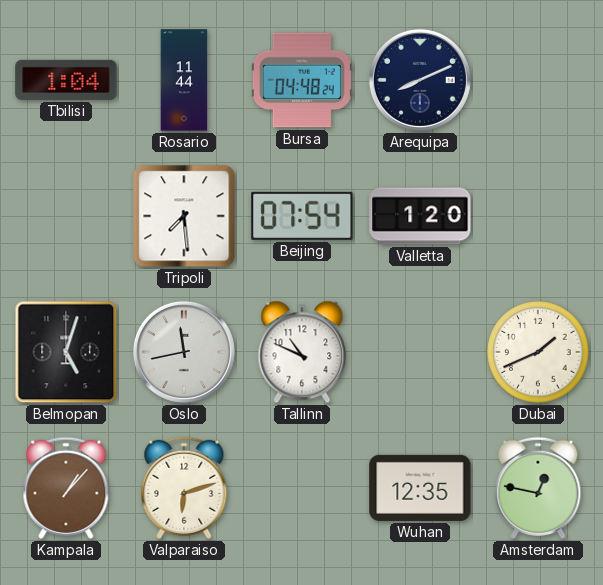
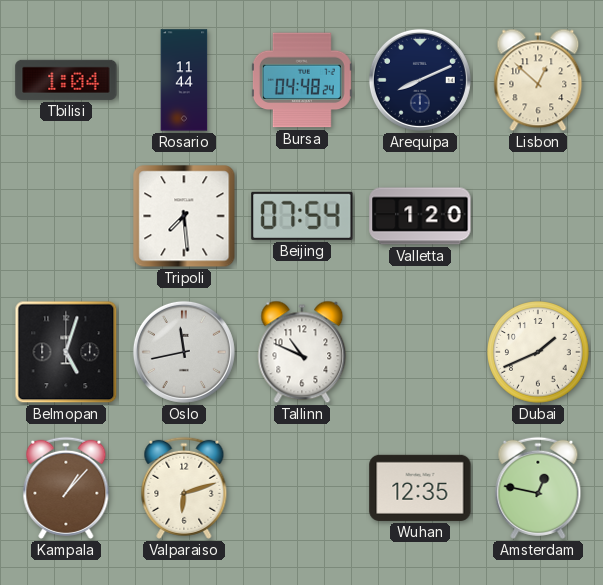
Lisbon: none -> 12:52 (538, 80)
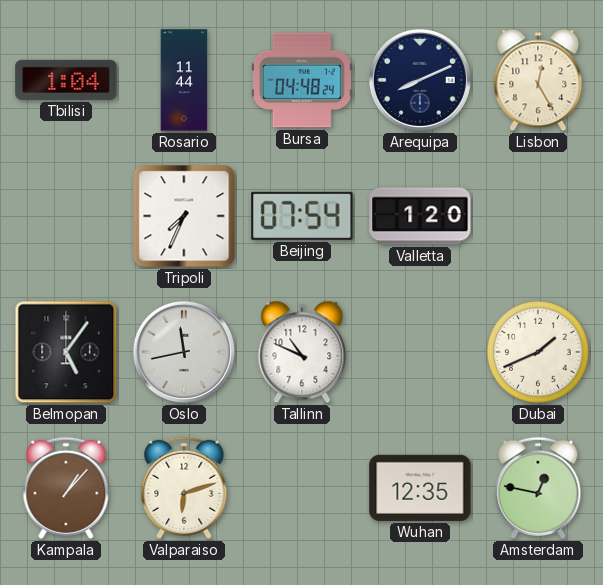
Lisbon: 12:52 -> 12:25 (538, 80)
Tripoli: 7:29 -> 7:34 (184, 216)
Belmopan: 5:03 -> 5:06 (66, 352)
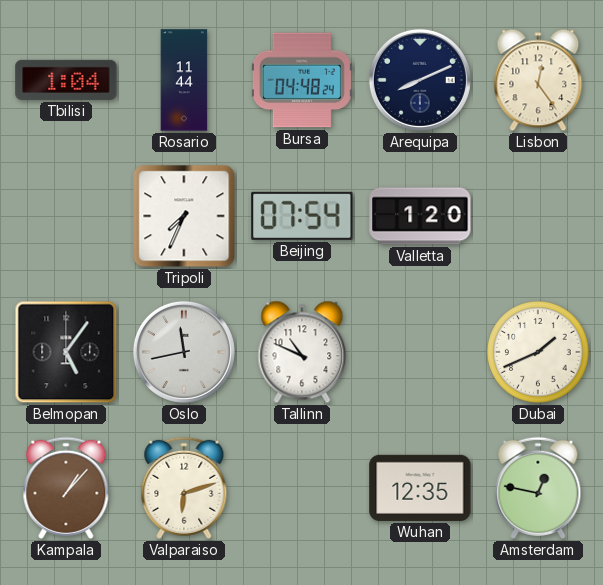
Lisbon: 12:25 -> 12:24 (538, 80)
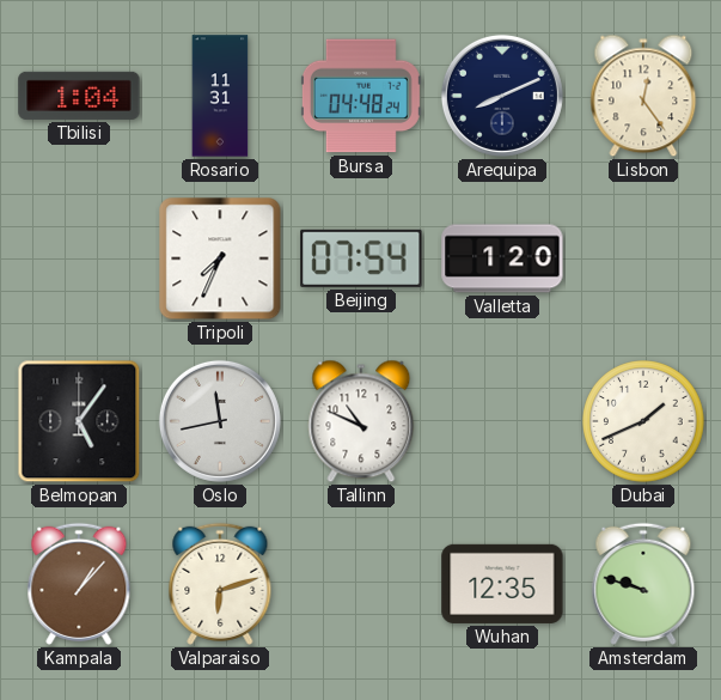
Rosario: 11:44 -> 11:31 (220, 96)
Amsterdam: 12:47 -> 9:48 (643, 584)
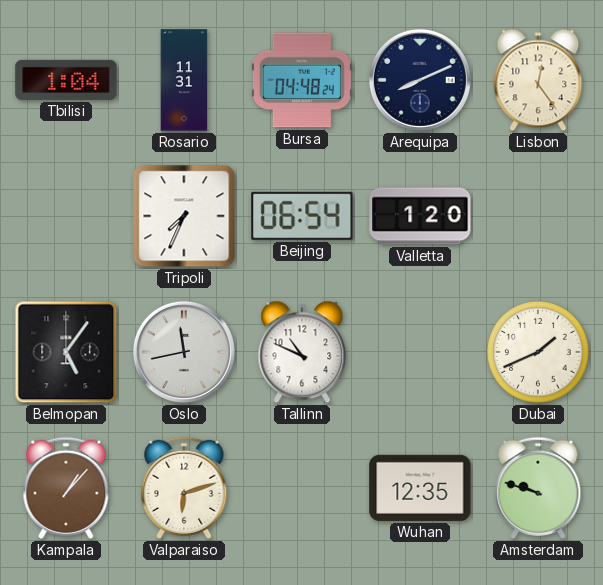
Beijing: 07:54 -> 06:54 (302, 216)
